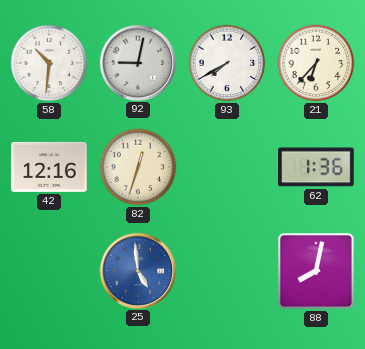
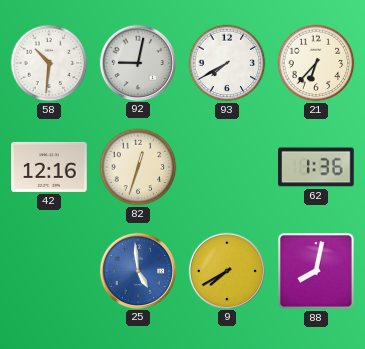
9: none -> 7:40 (226, 270)
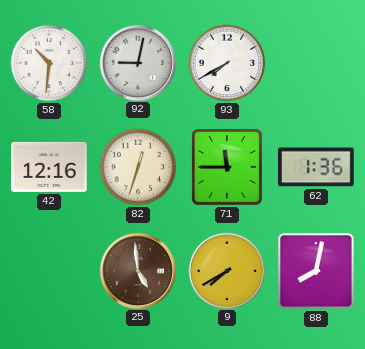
21: 6:37 -> none (316, 63)
71: none -> 11:45 (227, 167)
25 dial: blue -> brown (137, 270)
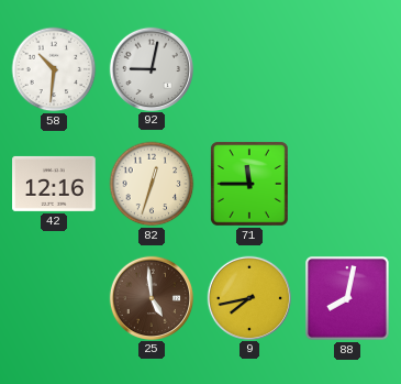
93: 7:40 -> none (227, 63)
62: 1:36 -> none (317, 167)
9: 7:40 -> 7:43 (248, 297)
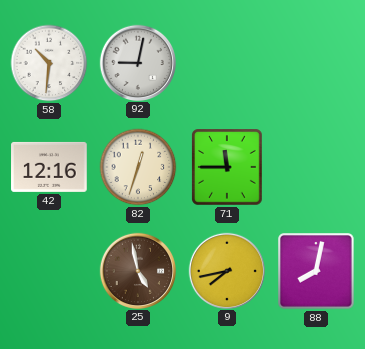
25: 4:59 -> 4:58 (137, 270)
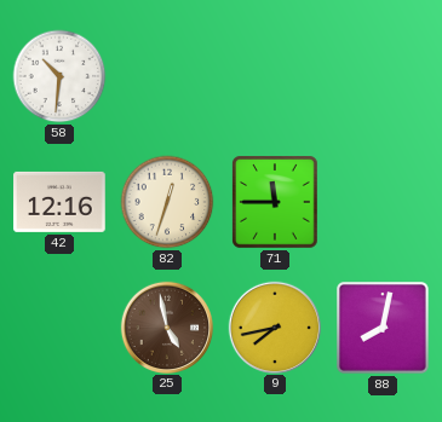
92: 9:02 -> none (137, 62)
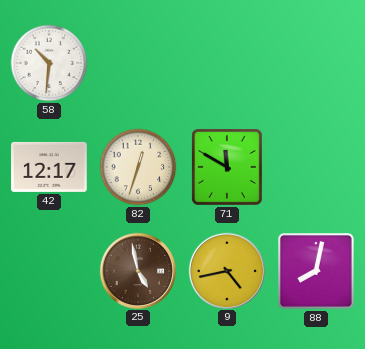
42: 12:16 -> 12:17 (49, 167)
71: 11:45 -> 11:50 (227, 167)
9: 7:43 -> 4:43 (226, 270)
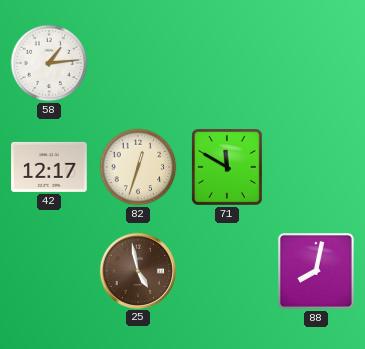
58: 10:31 -> 1:14 (49, 63)
9: 4:43 -> none (226, 270)
